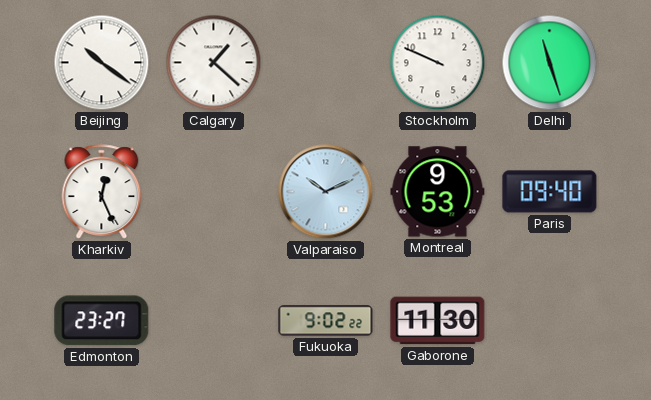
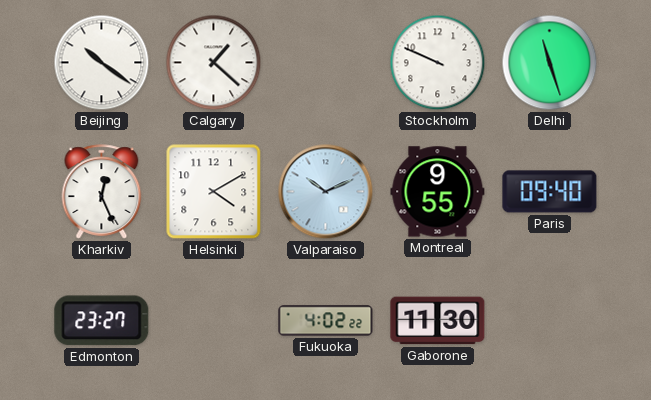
Helsinki: none -> 4:10 (214, 192)
Montreal: 9:53 -> 9:55 (438, 192)
Fukuoka: 9:02 -> 4:02 (326, 321)
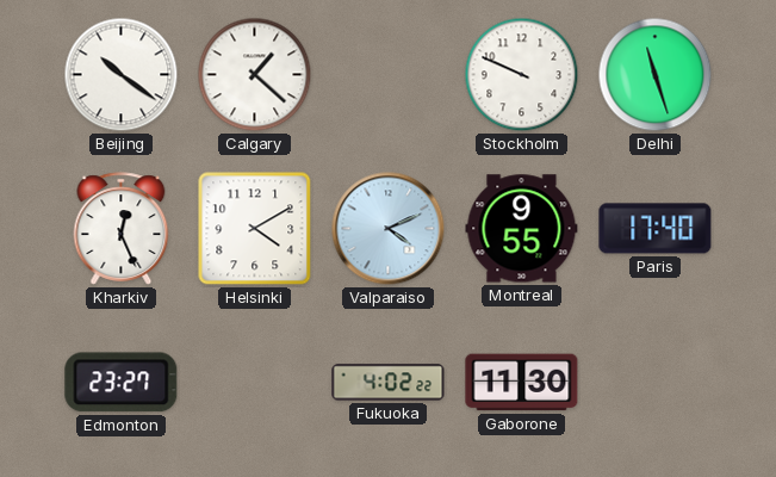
Valparaiso: 10:11 -> 4:11 (389, 229)
Paris: 09:40 -> 17:40 (656, 229)
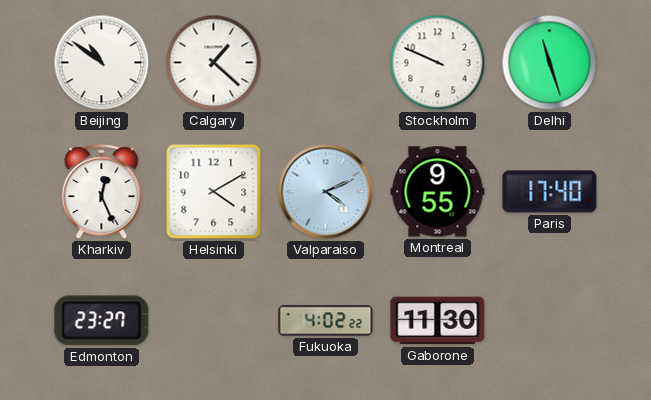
Beijing: 10:21 -> 10:51 (102, 63)
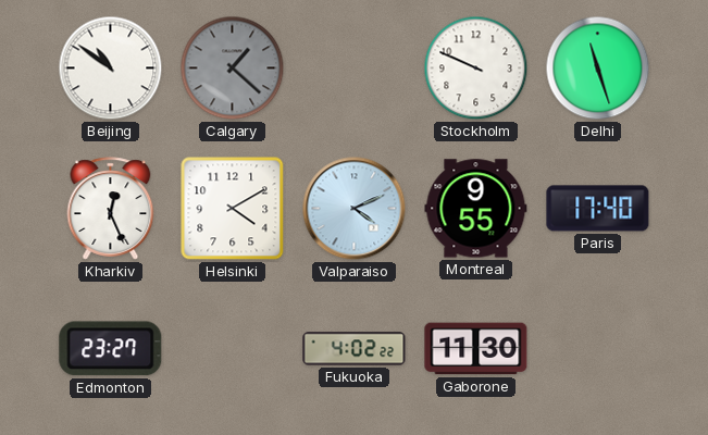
Calgary dial: white -> grey (233, 69)
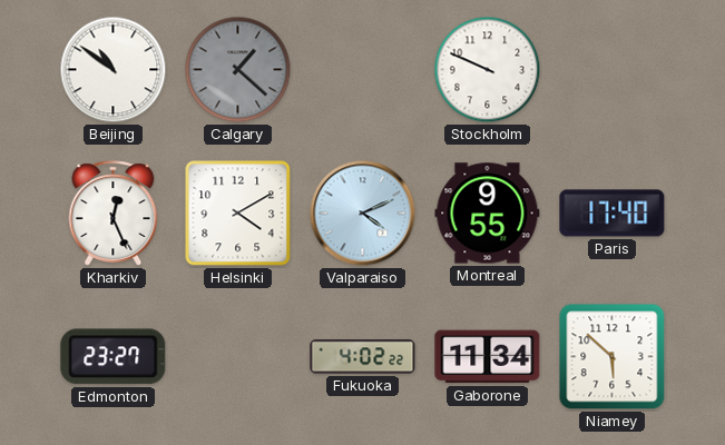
Delhi: 11:27 -> none (598, 69)
Gaborone: 11:30 -> 11:34 (488, 357)
Niamey: none -> 5:52 (613, 357)
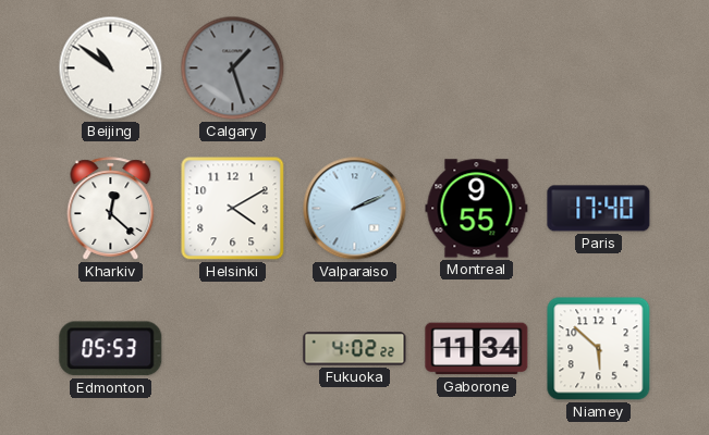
Calgary: 1:22 -> 1:27 (233, 69)
Stockholm: 9:49 -> none (488, 70)
Kharkiv: 12:26 -> 12:22 (111, 209)
Valparaiso: 4:11 -> 2:11 (355, 209)
Edmonton: 23:27 -> 05:53 (111, 349)
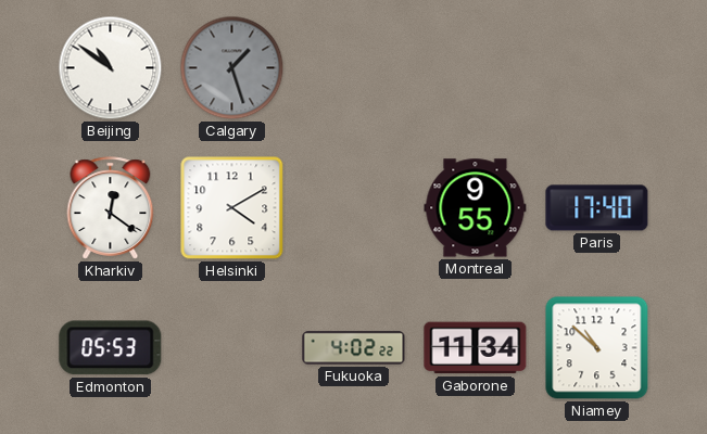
Kharkiv: 12:22 -> 12:21 (111, 208)
Valparaiso: 2:11 -> none (355, 209)
Niamey: 5:52 -> 10:52 (597, 348)
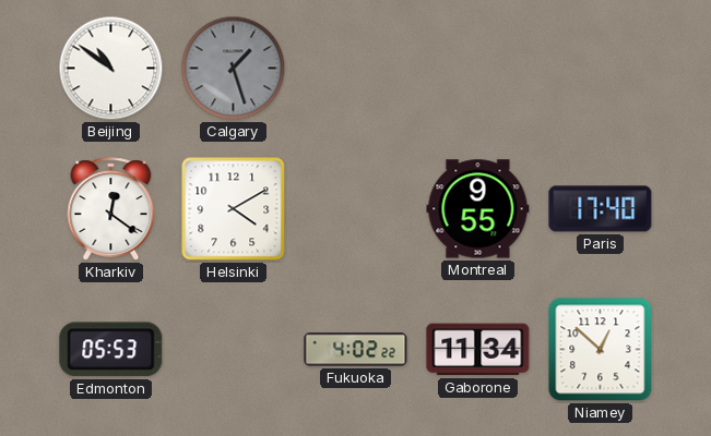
Niamey: 10:52 -> 12:52 (601, 350)
